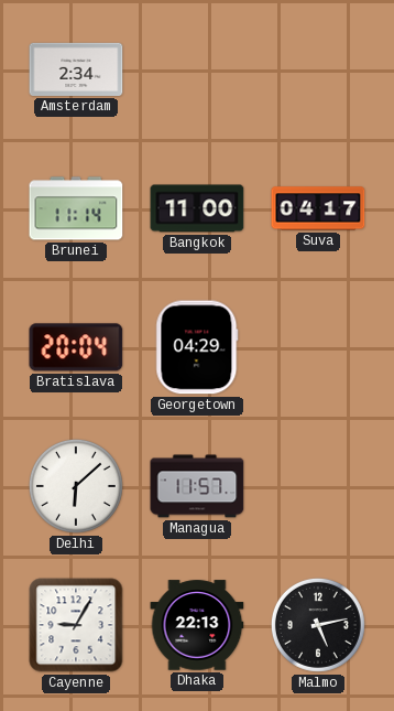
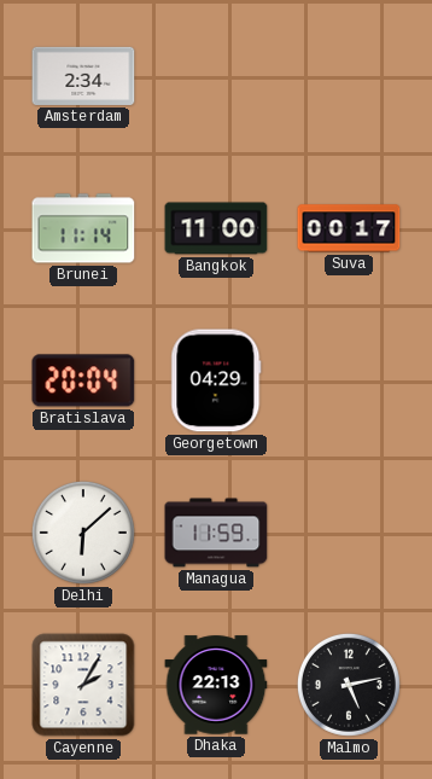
Suva: 04:17 -> 00:17 (349, 228)
Managua: 11:57 -> 11:59 (216, 533)
Cayenne: 9:05 -> 2:05 (83, 685)
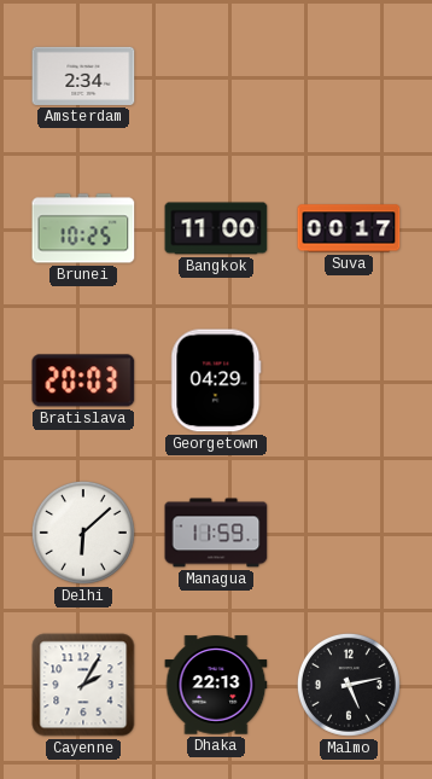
Brunei: 11:14 -> 10:25 (83, 228)
Bratislava: 20:04 -> 20:03 (83, 380)
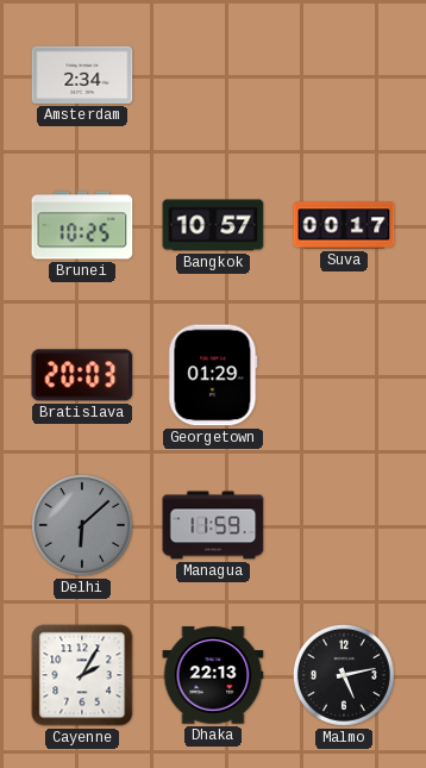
Bangkok: 11:00 -> 10:57 (213, 225)
Georgetown: 04:29 -> 01:29 (213, 375)
Delhi dial: white -> grey (82, 525)
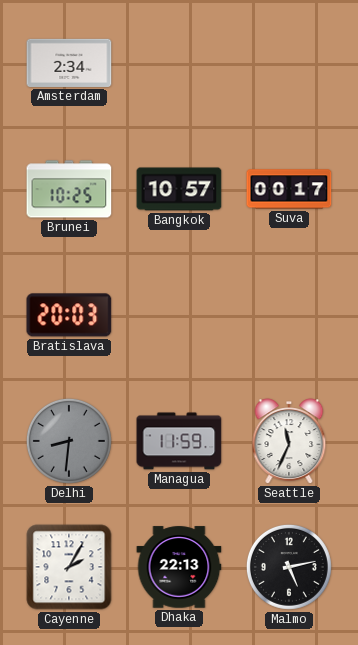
Georgetown: 01:29 -> none (213, 375)
Delhi: 6:08 -> 8:31 (69, 441)
Seattle: none -> 11:34 (289, 441)
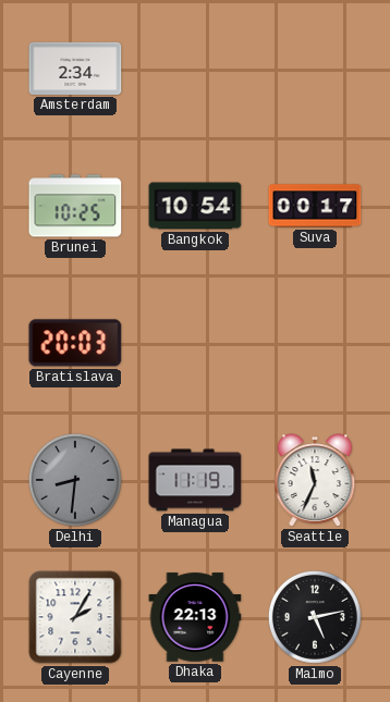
Bangkok: 10:57 -> 10:54 (195, 206)
Managua: 11:59 -> 11:19 (195, 480)
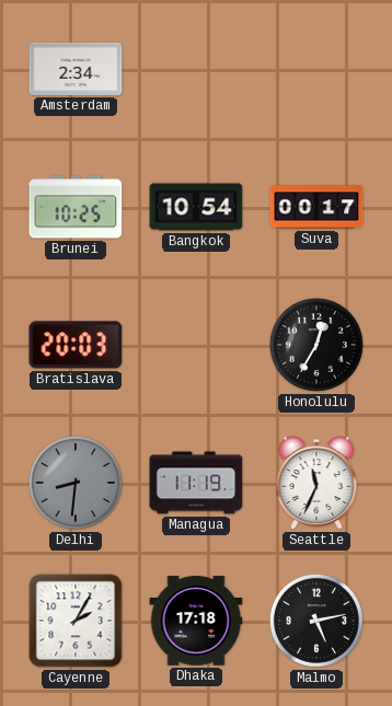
Honolulu: none -> 12:35 (316, 345)
Dhaka: 22:13 -> 17:18 (196, 621)
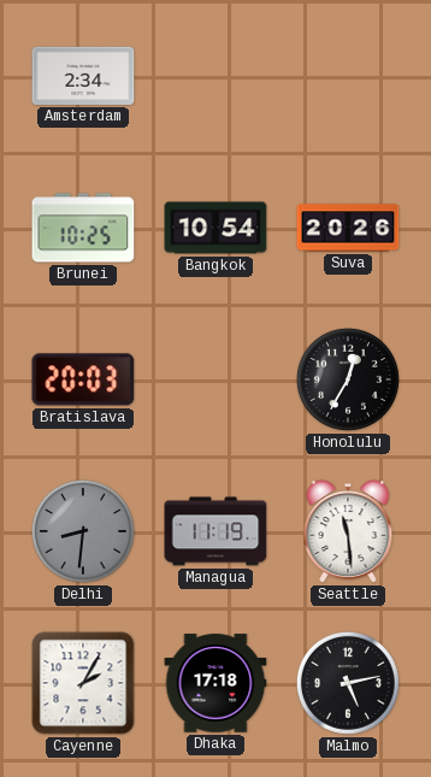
Suva: 00:17 -> 20:26 (348, 228)
Seattle: 11:34 -> 11:29 (348, 531)
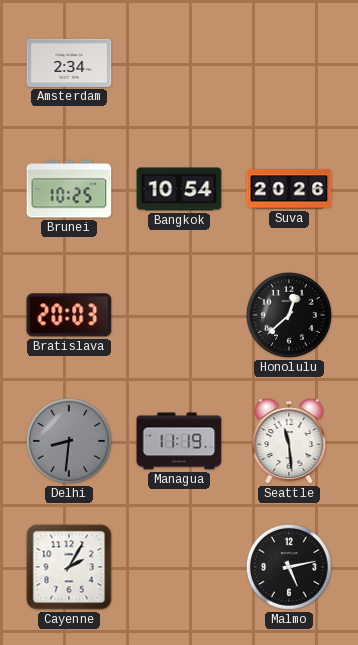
Honolulu: 12:35 -> 12:38 (289, 315)
Dhaka: 17:18 -> none (215, 683)
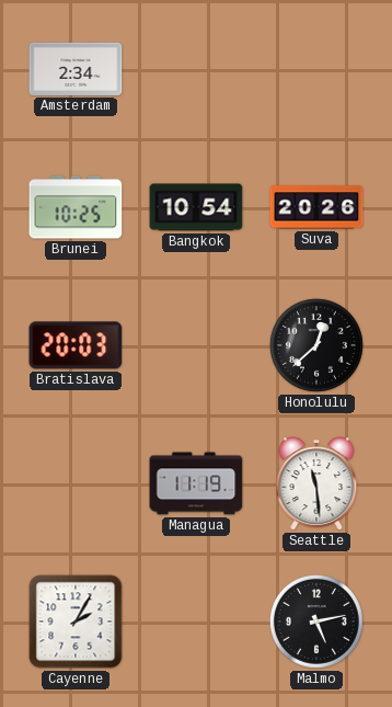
Delhi: 8:31 -> none (69, 441)
